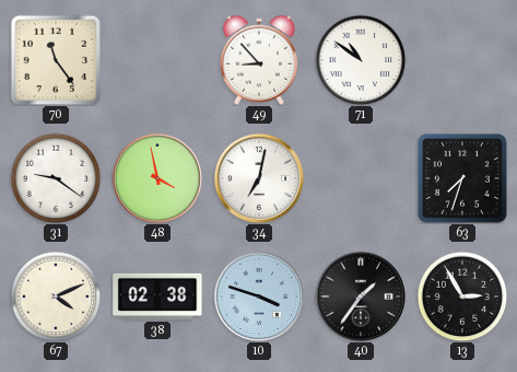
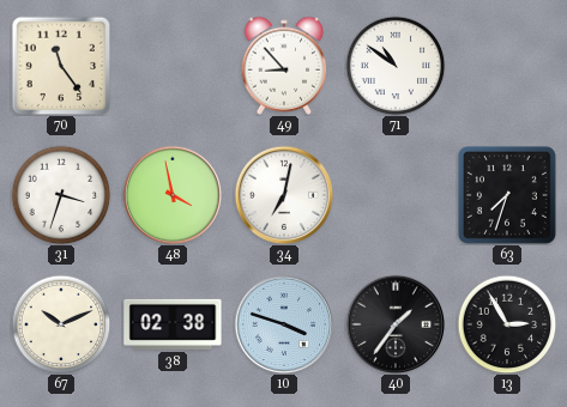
31: 9:21 -> 3:33 (61, 195)
67: 4:11 -> 10:11 (61, 324)
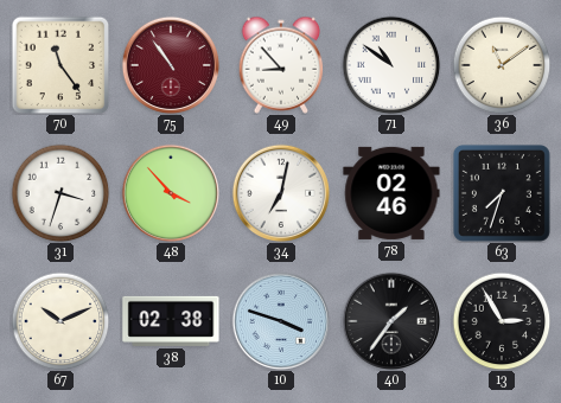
75: none -> 10:54 (170, 64)
36: none -> 11:09 (502, 65)
48: 3:58 -> 3:53 (170, 192)
78: none -> 02:46 (391, 193)
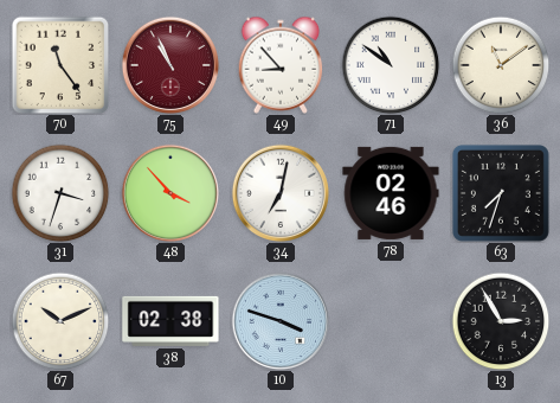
75: 10:54 -> 10:56 (169, 64)
40: 1:36 -> none (390, 320)
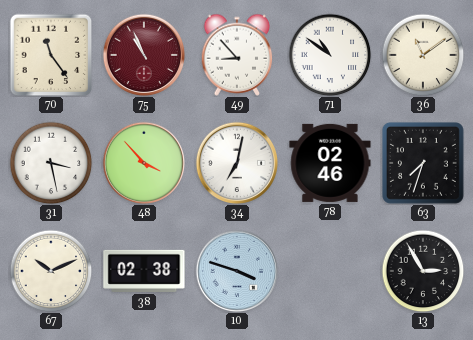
31: 3:33 -> 3:28 (51, 163)
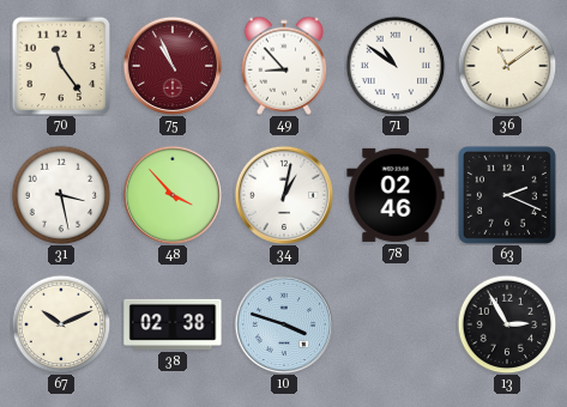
34: 7:02 -> 1:02 (283, 194)
63: 7:33 -> 2:19 (507, 195)
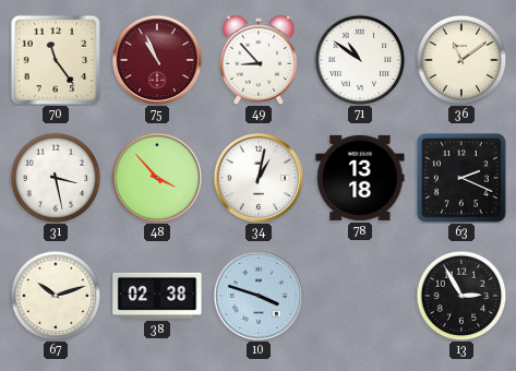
78: 02:46 -> 13:18 (360, 178)
67: 10:11 -> 10:12 (56, 296)
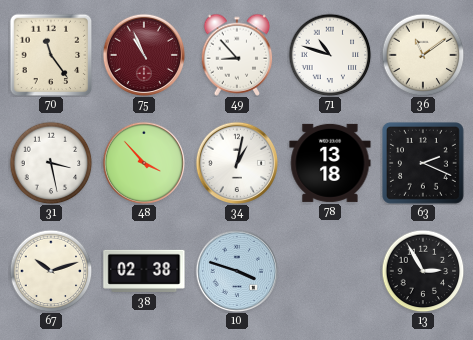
71: 10:51 -> 10:48 (330, 55)
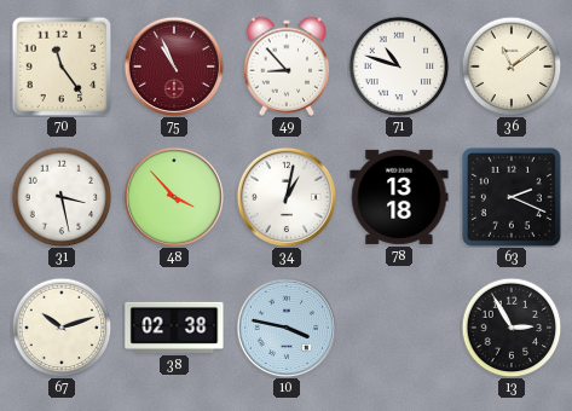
10: 3:48 -> 3:47 (285, 326)
